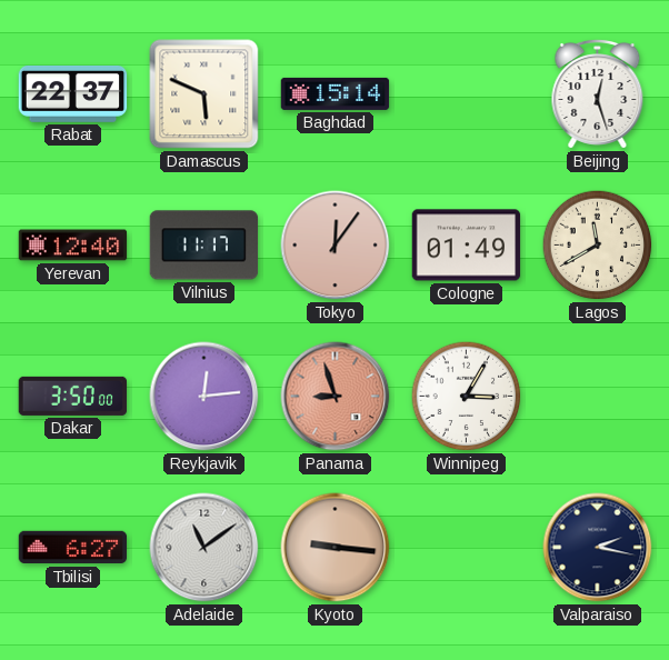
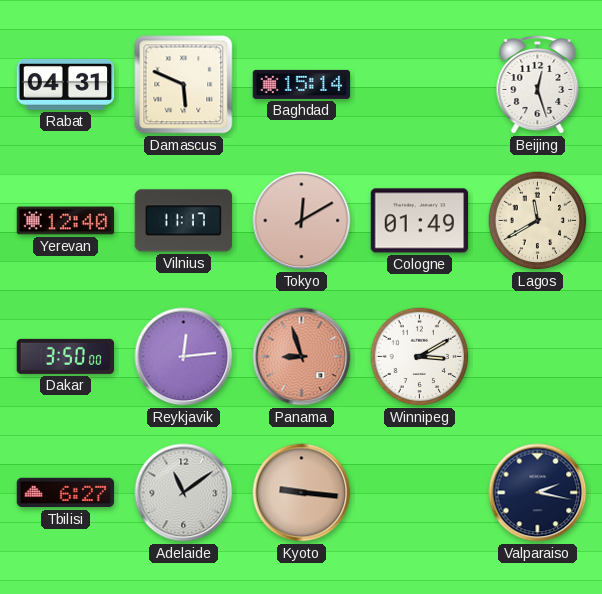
Rabat: 22:37 -> 04:31 (66, 85)
Tokyo: 12:06 -> 12:10 (302, 221)
Winnipeg: 3:05 -> 3:10 (420, 357)
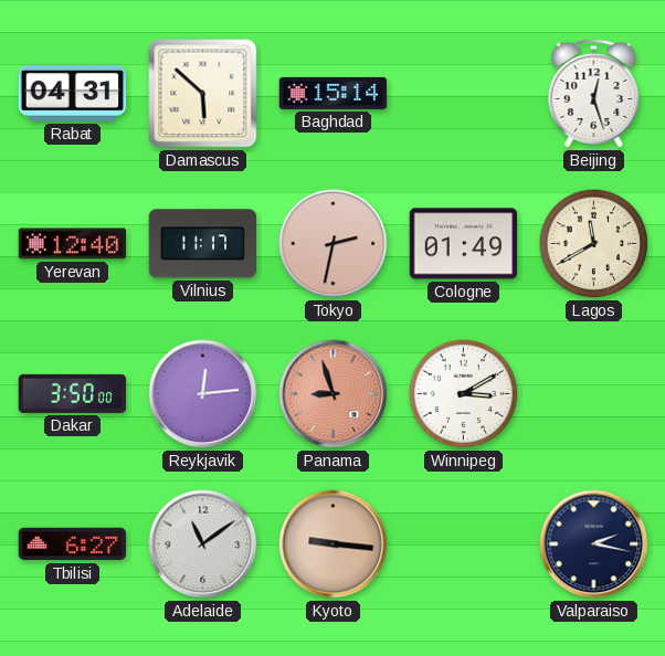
Damascus: 5:49 -> 5:52 (203, 94)
Tokyo: 12:10 -> 2:32 (334, 244)
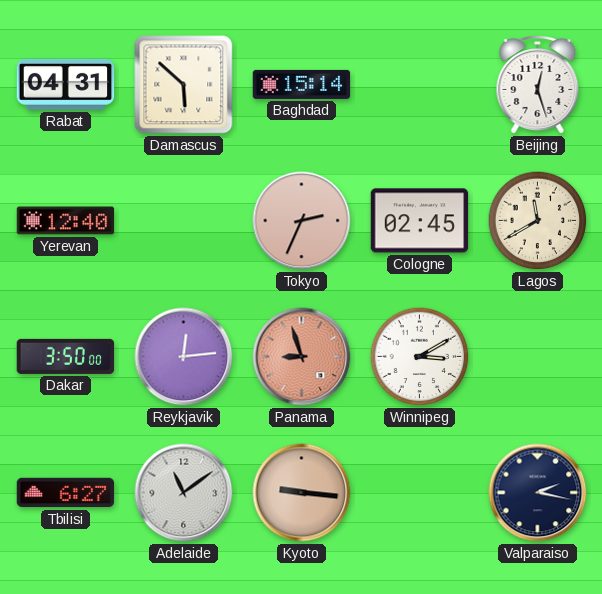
Vilnius: 11:17 -> none (203, 244)
Tokyo: 2:32 -> 2:34 (302, 221)
Cologne: 01:49 -> 02:45 (420, 221)
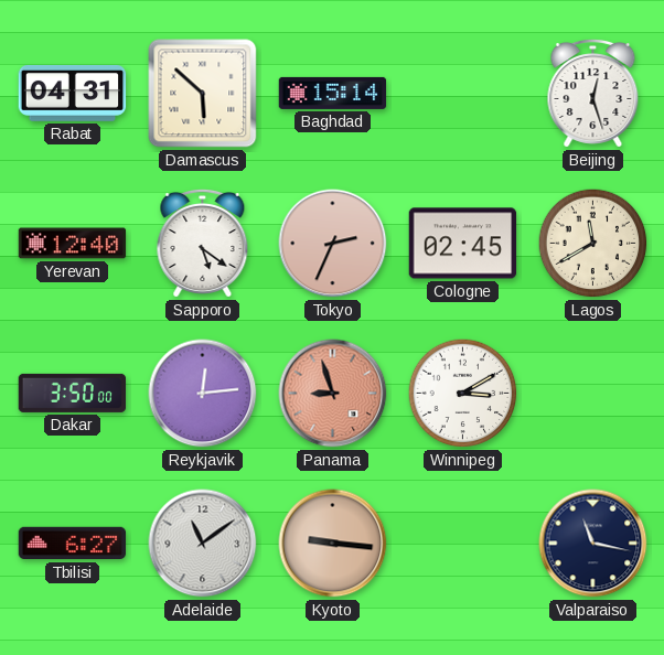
Sapporo: none -> 5:21 (203, 243)
Valparaiso: 2:17 -> 11:17 (593, 544)
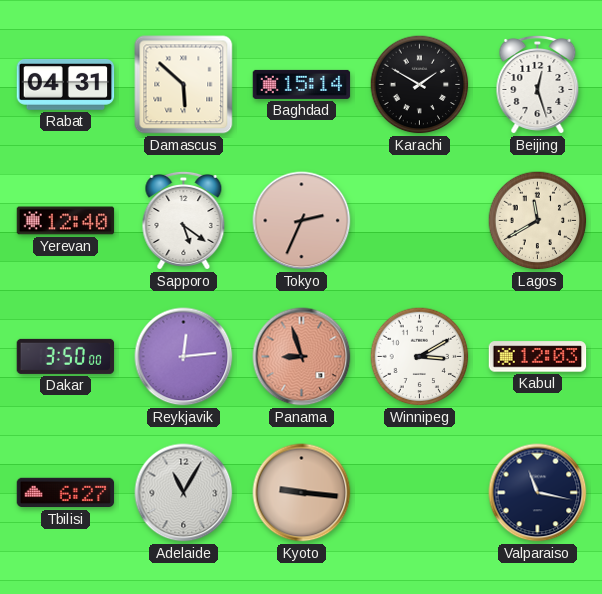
Karachi: none -> 1:50 (420, 85)
Cologne: 02:45 -> none (463, 244)
Kabul: none -> 12:03 (538, 357)
Adelaide: 11:09 -> 11:05 (184, 493)
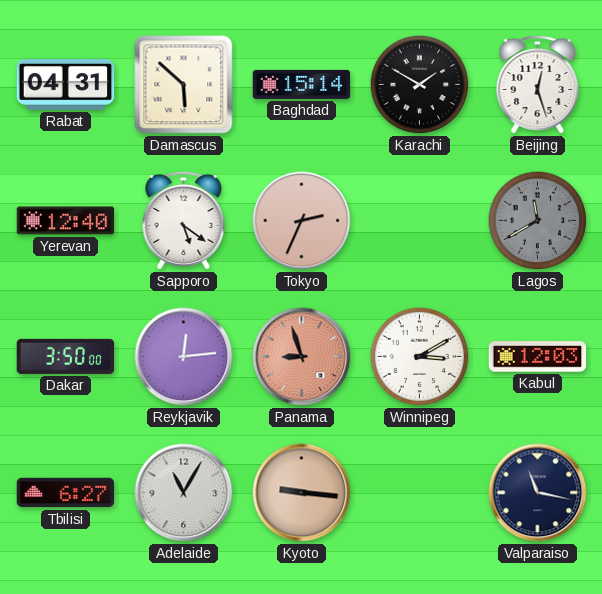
Lagos dial: cream -> grey (538, 221)
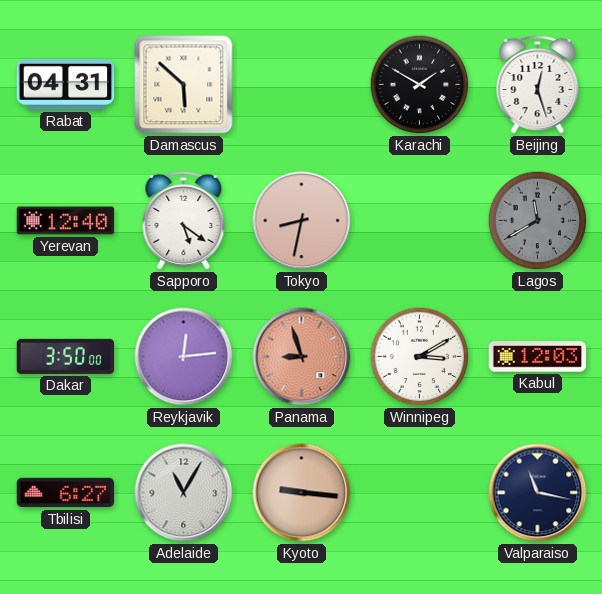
Baghdad: 15:14 -> none (302, 84)
Tokyo: 2:34 -> 8:32 (302, 221)
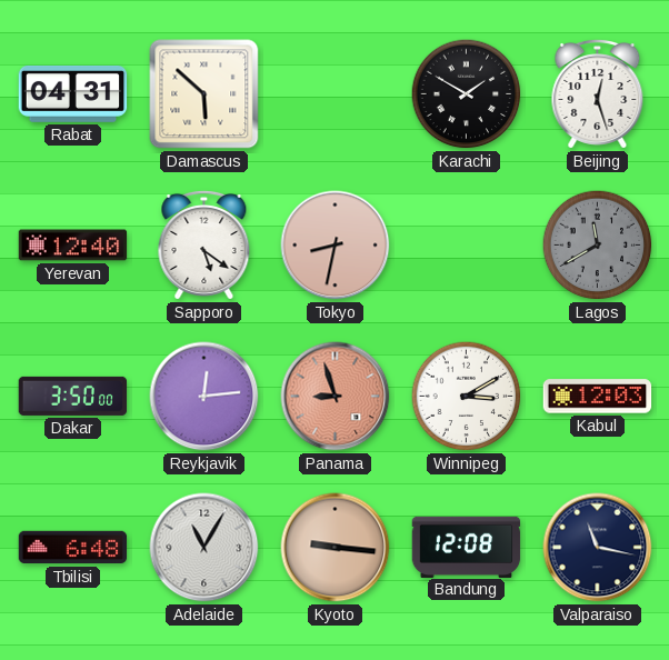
Tbilisi: 6:27 -> 6:48 (73, 548)
Bandung: none -> 12:08 (467, 547)
